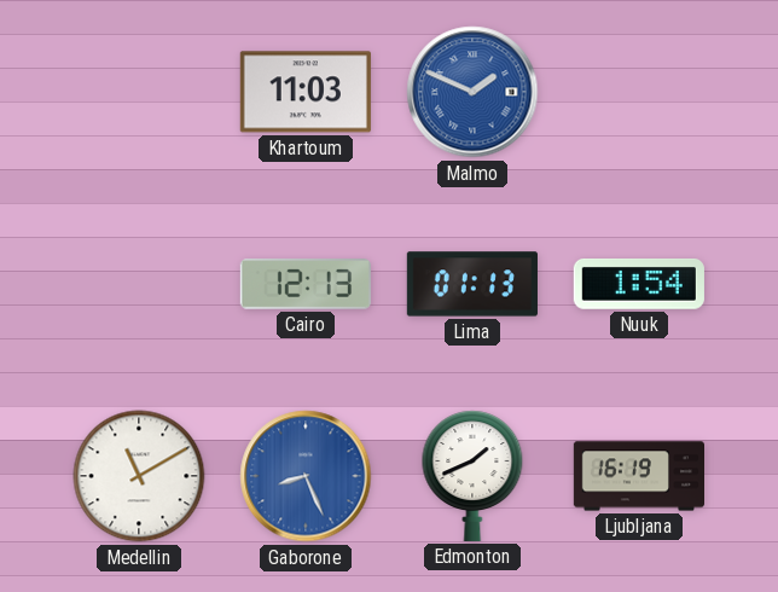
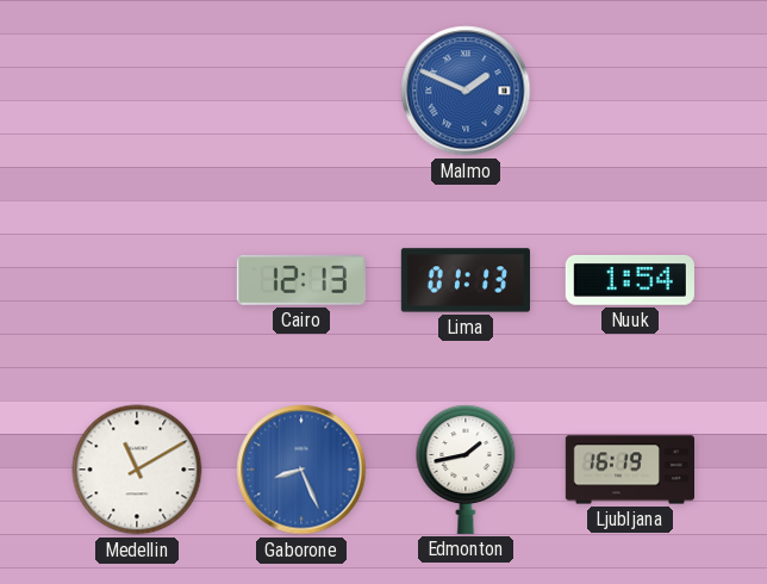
Khartoum: 11:03 -> none (306, 92)
Edmonton: 1:41 -> 1:43 (466, 470)
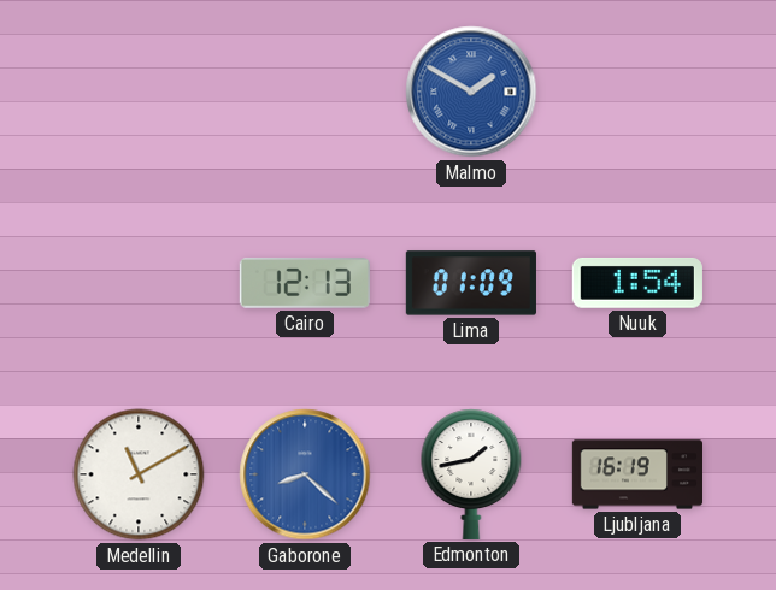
Malmo: 1:49 -> 1:50 (471, 92)
Lima: 01:13 -> 01:09 (471, 283)
Gaborone: 8:26 -> 8:22 (305, 474)
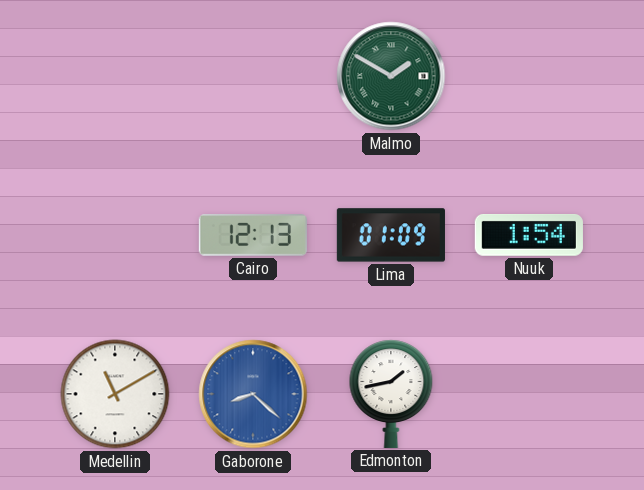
Malmo dial: blue -> green (391, 76)
Ljubljana: 16:19 -> none (636, 474)
